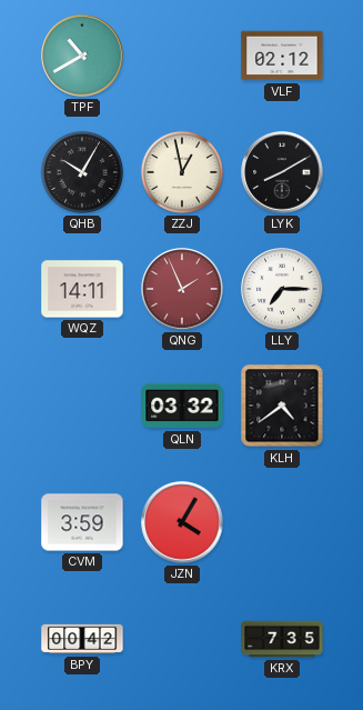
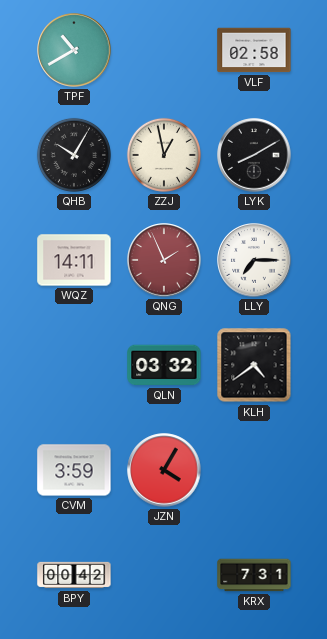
VLF: 02:12 -> 02:58 (254, 50)
KRX: 7:35 -> 7:31 (254, 575)
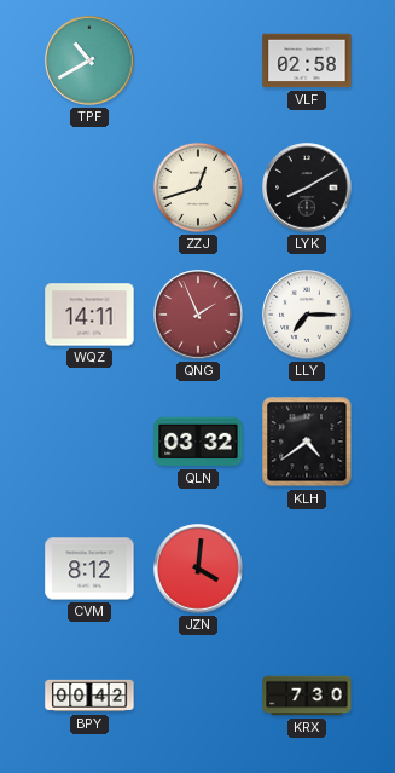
QHB: 10:05 -> none (74, 155)
ZZJ: 12:58 -> 12:42 (198, 188)
CVM: 3:59 -> 8:12 (89, 569)
JZN: 4:05 -> 4:01 (198, 569)
KRX: 7:31 -> 7:30 (307, 696)
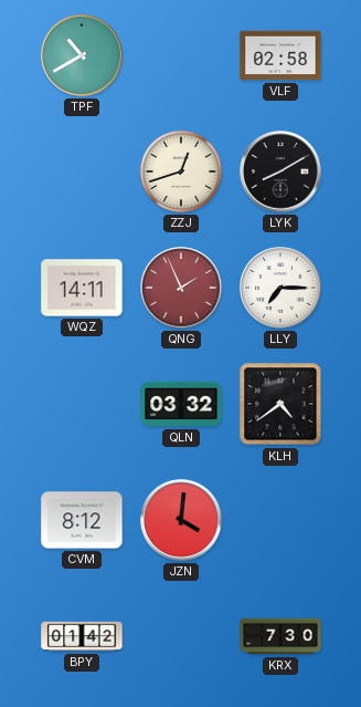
BPY: 00:42 -> 01:42 (82, 636)
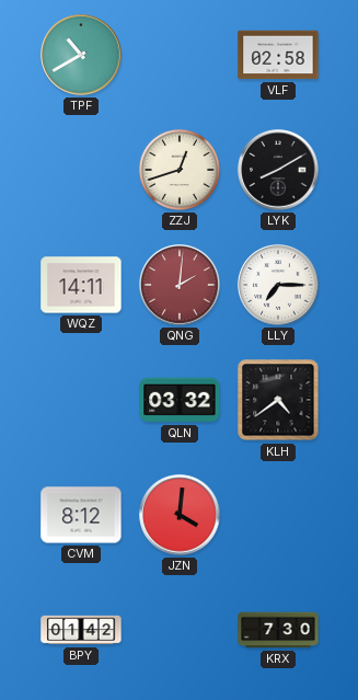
QNG: 1:56 -> 2:01 (180, 285)
